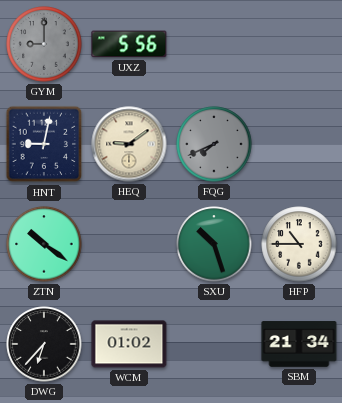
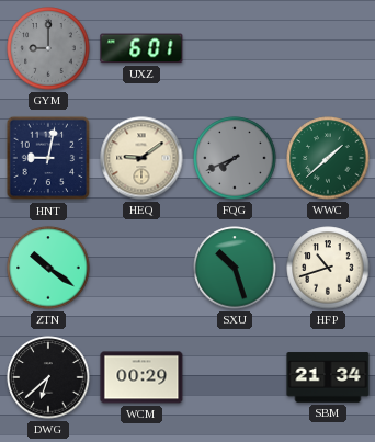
UXZ: 5:56 -> 6:01 (141, 48)
WWC: none -> 1:38 (328, 158)
HFP: 10:45 -> 10:42 (328, 268)
DWG: 6:37 -> 6:38 (48, 377)
WCM: 01:02 -> 00:29 (141, 377)
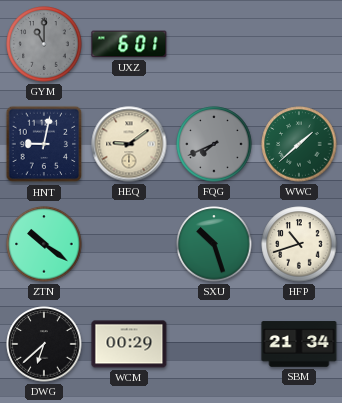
GYM: 9:00 -> 11:00 (44, 44)
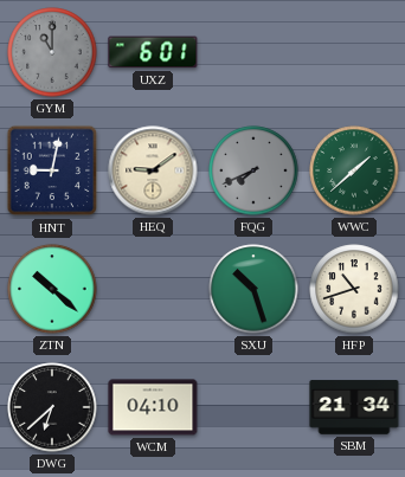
ZTN: 10:21 -> 10:22 (52, 289)
WCM: 00:29 -> 04:10 (153, 407)
